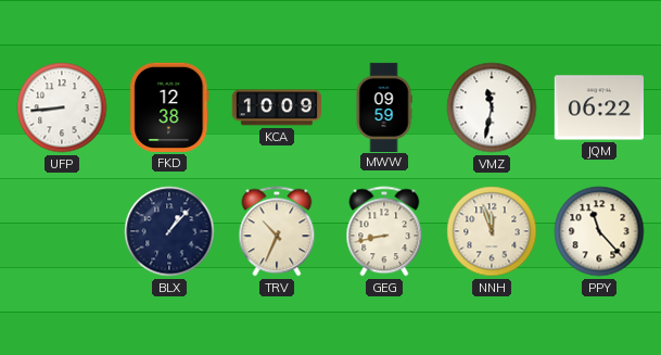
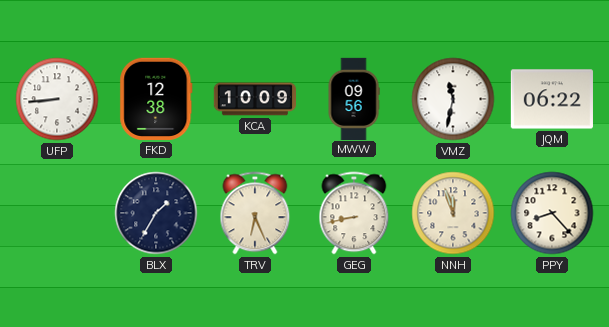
MWW: 09:59 -> 09:56 (354, 98)
BLX: 1:07 -> 1:35 (156, 213)
TRV: 10:34 -> 6:26 (255, 213)
PPY: 11:23 -> 8:23 (552, 213)
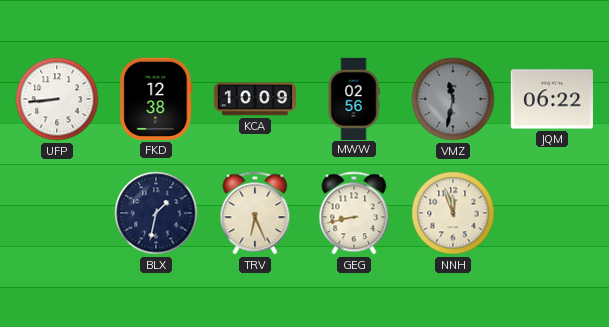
MWW: 09:56 -> 02:56 (354, 98)
VMZ dial: white -> grey (453, 99)
BLX: 1:35 -> 1:32 (156, 213)
PPY: 8:23 -> none (552, 213)
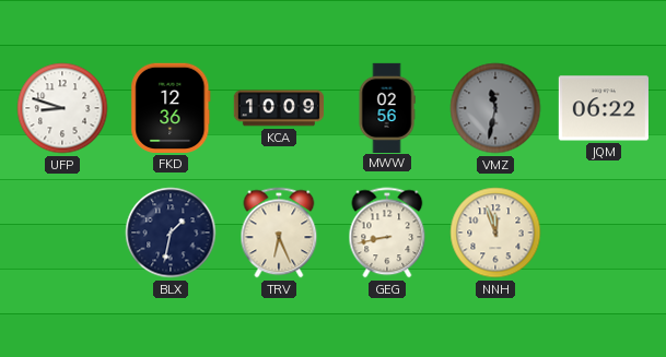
UFP: 8:44 -> 8:48 (62, 108)
FKD: 12:38 -> 12:36 (171, 108)
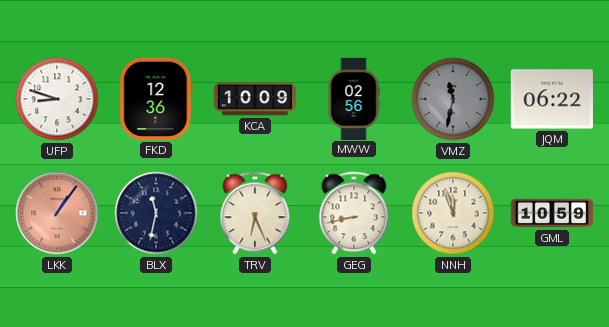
LKK: none -> 1:06 (57, 213)
BLX: 1:32 -> 11:32 (156, 213)
GML: none -> 10:59 (552, 213)
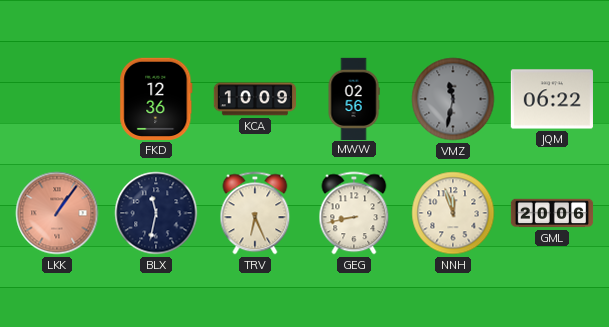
UFP: 8:48 -> none (57, 99)
GML: 10:59 -> 20:06 (552, 213)
